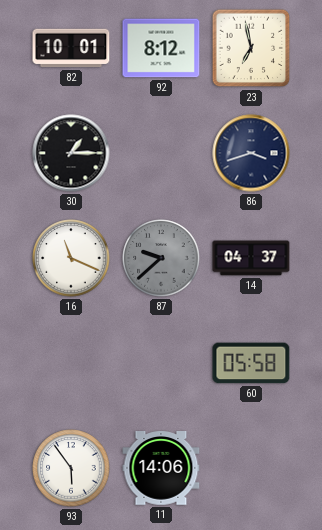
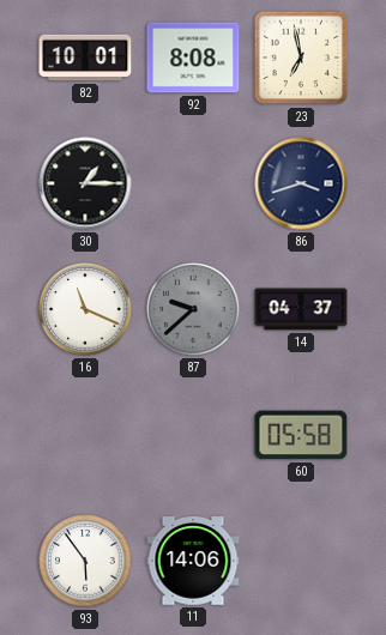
92: 8:12 -> 8:08 (193, 58)
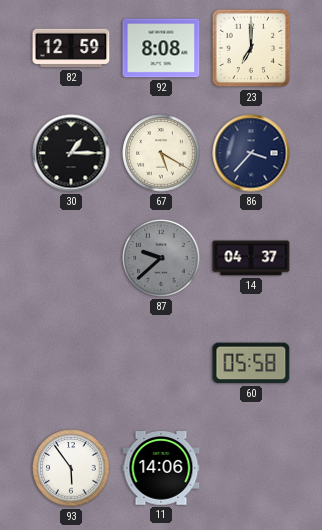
82: 10:01 -> 12:59 (71, 48)
23: 6:58 -> 7:00 (251, 48)
67: none -> 5:20 (161, 153)
86: 3:42 -> 3:37 (251, 153)
16: 11:19 -> none (85, 309)
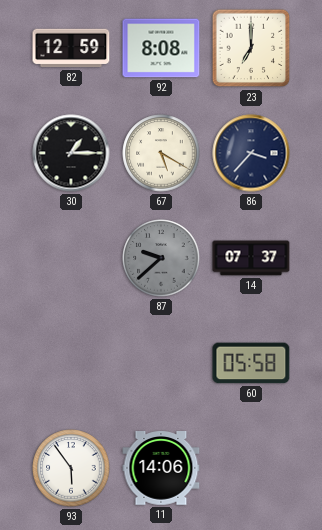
14: 04:37 -> 07:37 (251, 258)
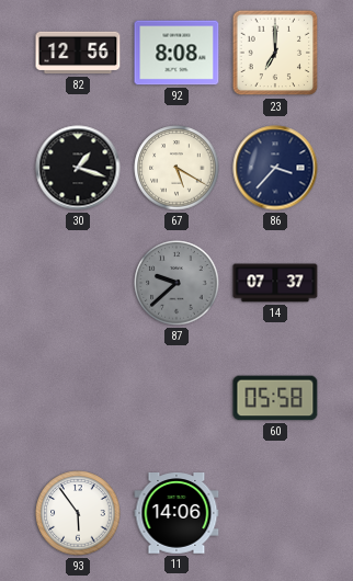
82: 12:59 -> 12:56 (78, 53)
30: 1:15 -> 1:18 (78, 168)
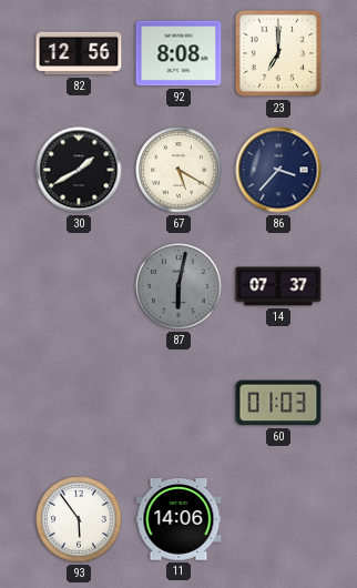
30: 1:18 -> 1:40 (79, 170)
87: 9:38 -> 6:02 (178, 286)
60: 05:58 -> 01:03 (278, 403)
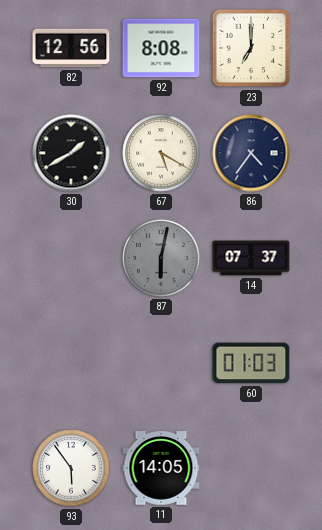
86: 3:37 -> 4:36 (251, 153)
11: 14:06 -> 14:05 (161, 468)
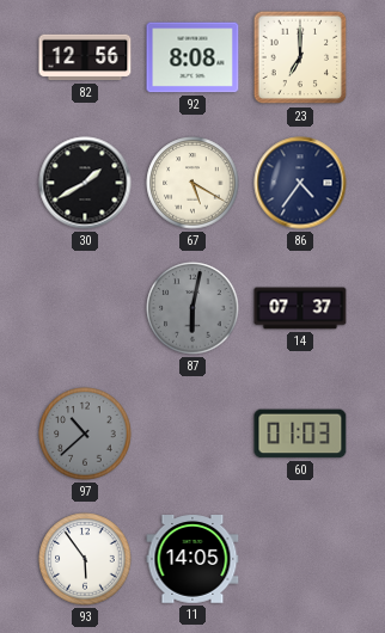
97: none -> 10:38 (85, 434)
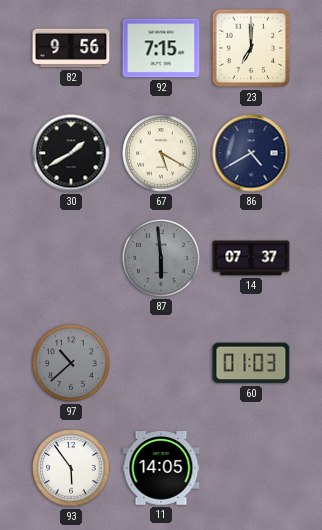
82: 12:56 -> 9:56 (71, 48)
92: 8:08 -> 7:15 (161, 48)
86: 4:36 -> 4:40 (251, 153)
87: 6:02 -> 5:59 (161, 258)
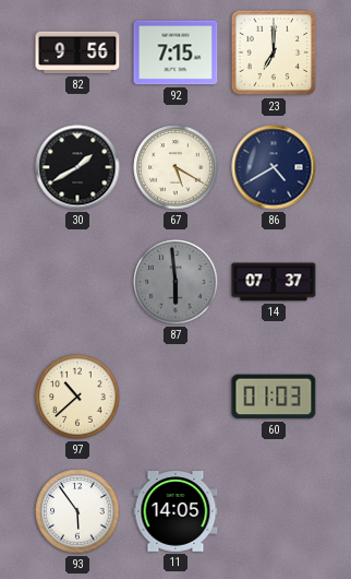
97 dial: grey -> cream (77, 397)
